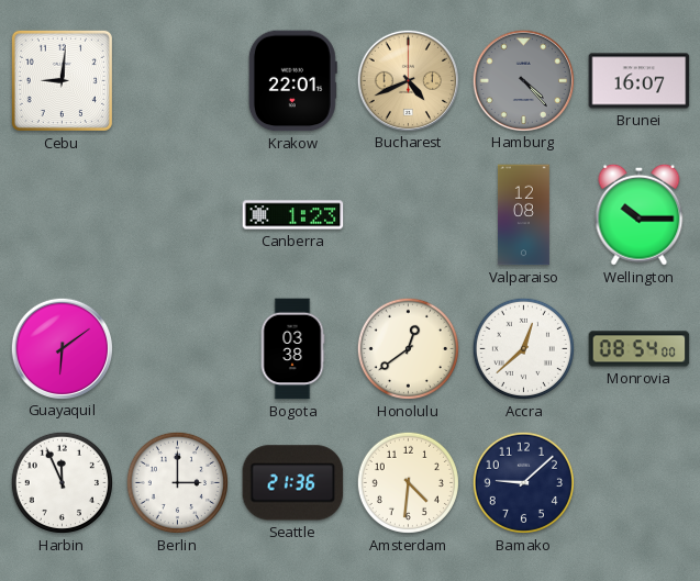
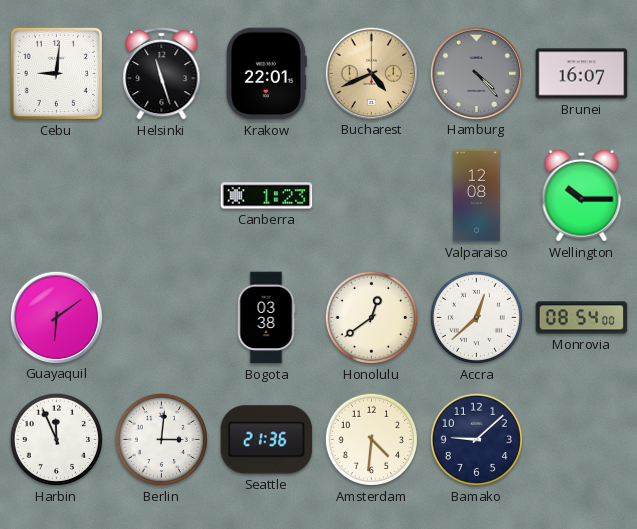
Helsinki: none -> 11:27 (162, 73)
Berlin: 3:00 -> 3:01 (161, 439)
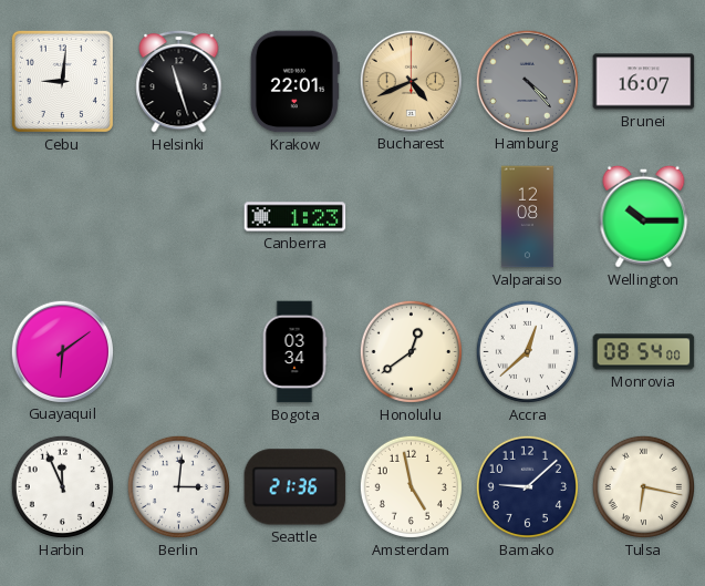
Bogota: 03:38 -> 03:34 (294, 352)
Amsterdam: 4:31 -> 4:58 (411, 486)
Tulsa: none -> 6:17 (643, 486)
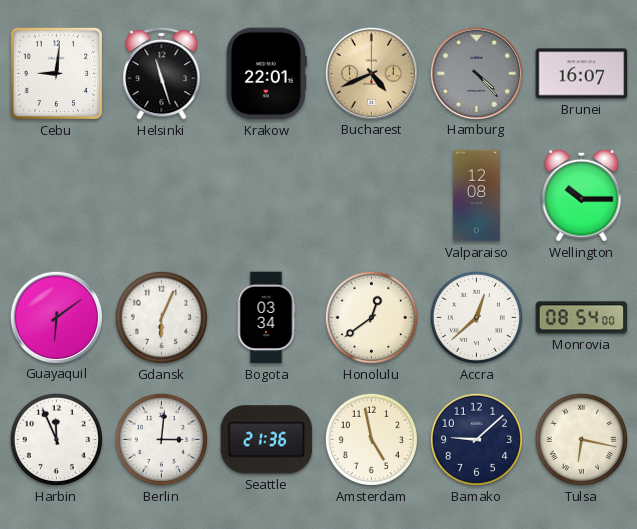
Canberra: 1:23 -> none (296, 217)
Gdansk: none -> 6:04 (161, 317)
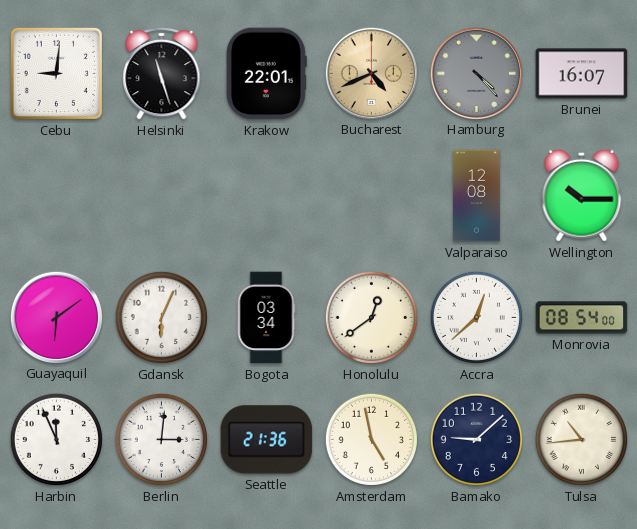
Tulsa: 6:17 -> 10:44 (581, 439)
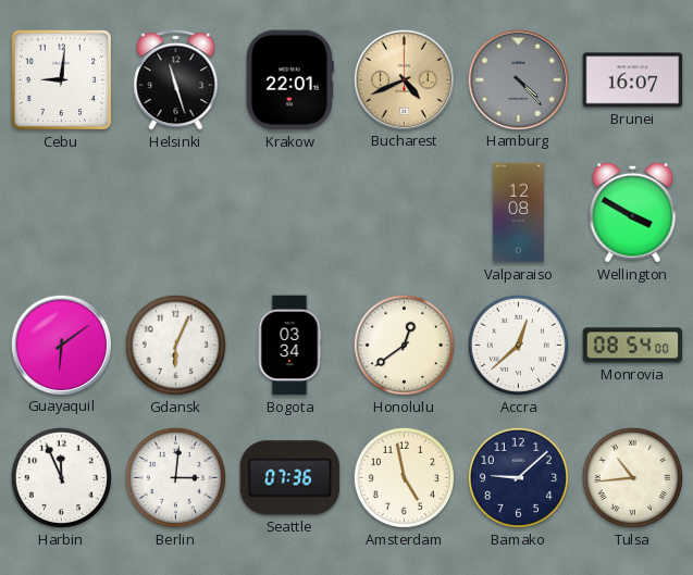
Wellington: 10:15 -> 3:50 (633, 212)
Seattle: 21:36 -> 07:36 (290, 478)
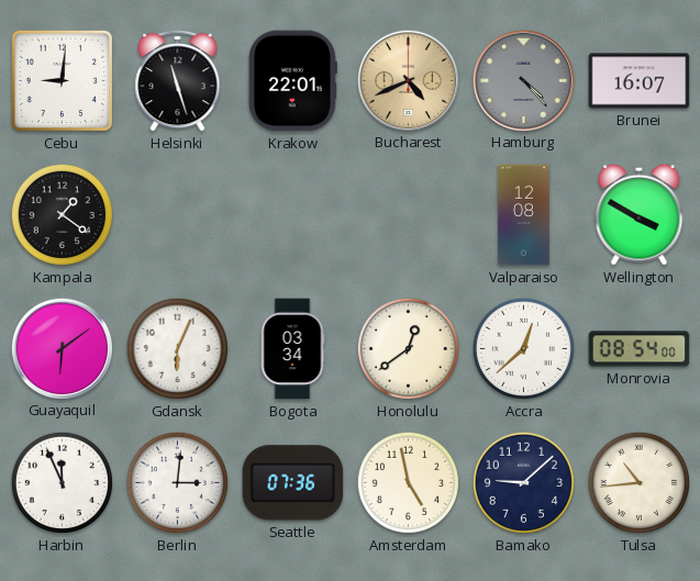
Kampala: none -> 1:21 (62, 214)
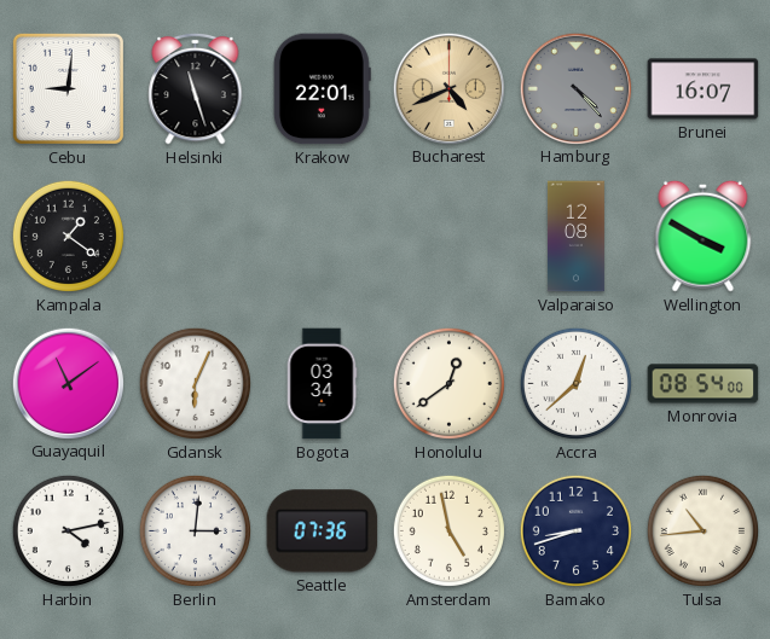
Guayaquil: 6:09 -> 11:09 (68, 383)
Harbin: 11:56 -> 4:13 (68, 530)
Bamako: 9:08 -> 8:42 (575, 530)
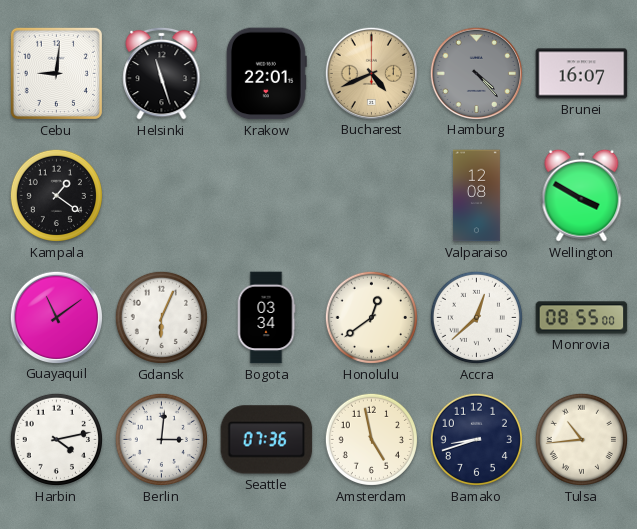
Monrovia: 08:54 -> 08:55 (582, 318)
